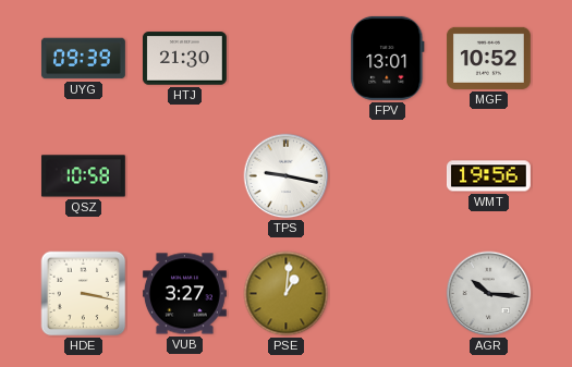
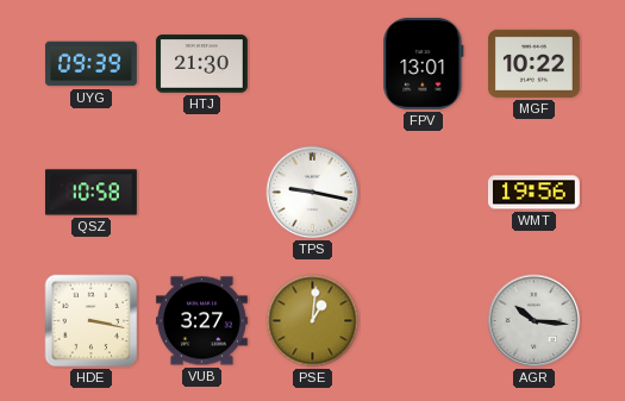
MGF: 10:52 -> 10:22 (533, 63)
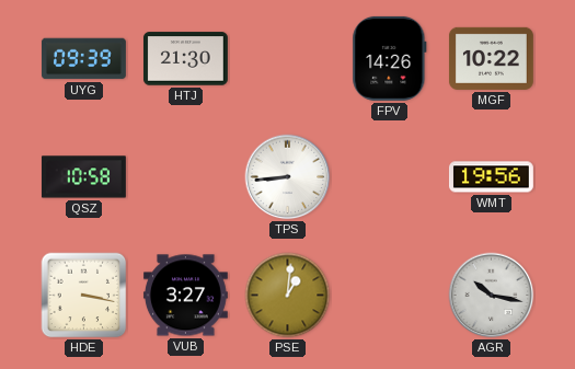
FPV: 13:01 -> 14:26 (390, 58)
TPS: 9:17 -> 8:44 (288, 177)
AGR: 10:16 -> 10:17 (492, 296)
